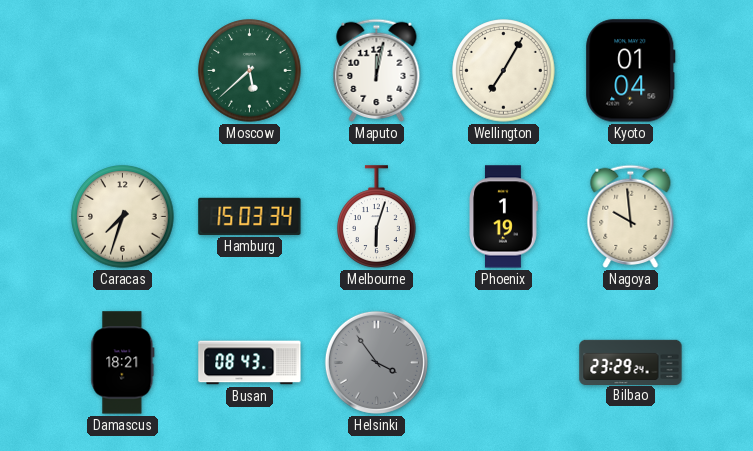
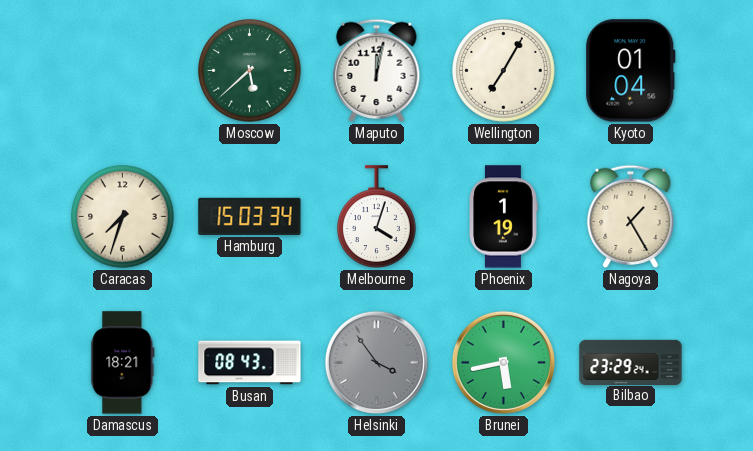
Melbourne: 6:03 -> 4:03 (377, 217)
Nagoya: 9:59 -> 1:25 (631, 216)
Brunei: none -> 5:43 (503, 362)
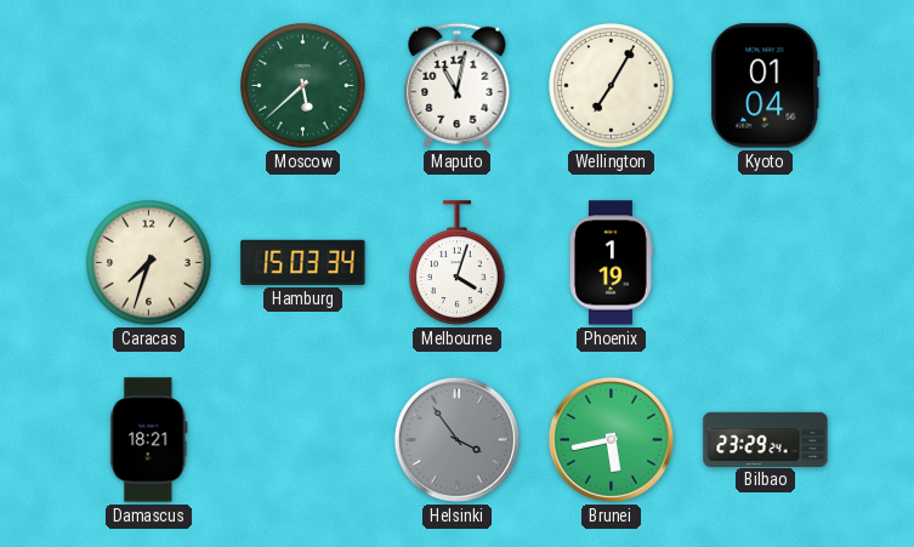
Maputo: 12:02 -> 11:02 (458, 85)
Nagoya: 1:25 -> none (631, 216)
Busan: 08:43 -> none (250, 363)
